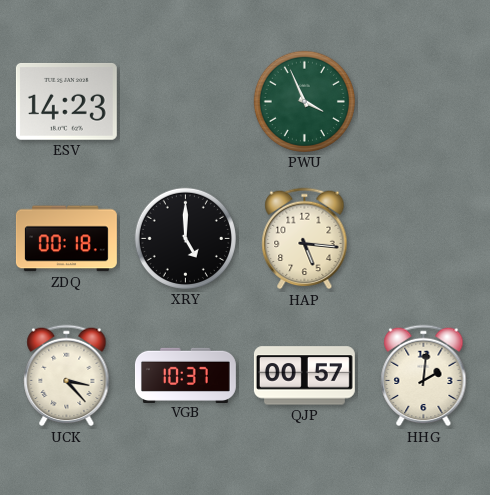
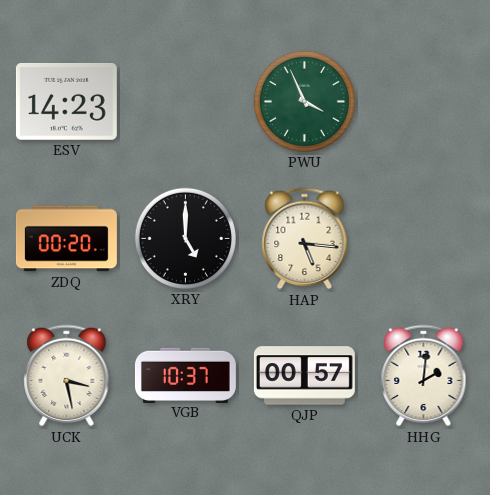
ZDQ: 00:18 -> 00:20 (66, 239)
UCK: 3:23 -> 3:28 (67, 376)
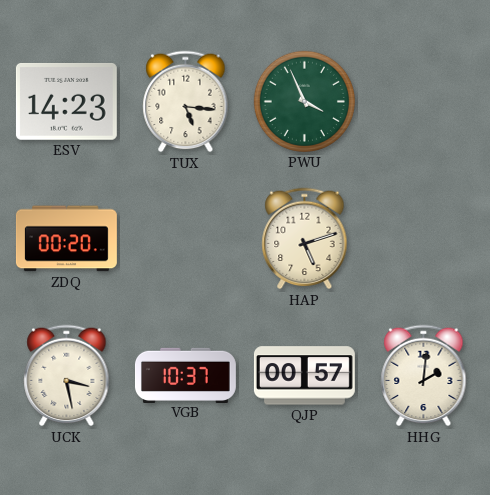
TUX: none -> 5:16 (186, 102)
XRY: 5:00 -> none (185, 238)
HAP: 5:16 -> 5:12 (305, 239)
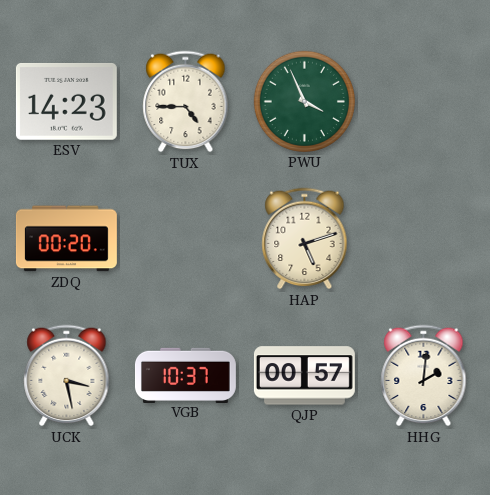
TUX: 5:16 -> 4:45 (186, 102)
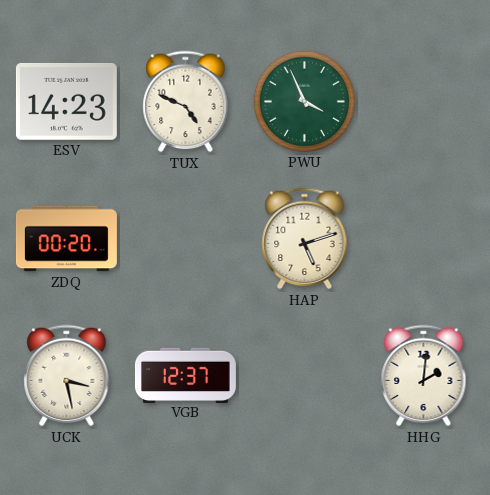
TUX: 4:45 -> 4:49 (186, 102)
VGB: 10:37 -> 12:37 (185, 375)
QJP: 00:57 -> none (304, 376)
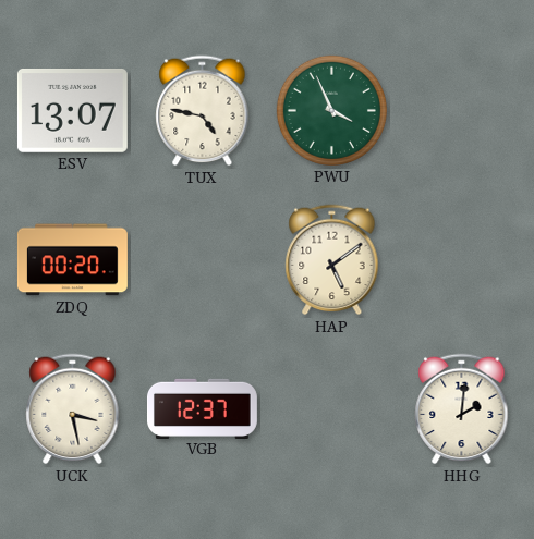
ESV: 14:23 -> 13:07 (72, 110)
TUX: 4:49 -> 4:47 (203, 111)
HAP: 5:12 -> 5:09 (332, 260)
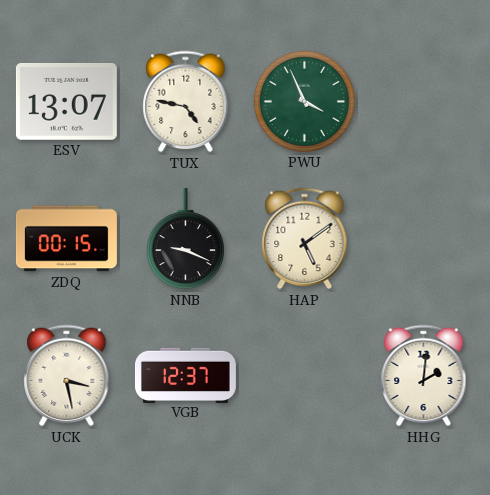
ZDQ: 00:20 -> 00:15 (66, 239)
NNB: none -> 9:19 (185, 239)
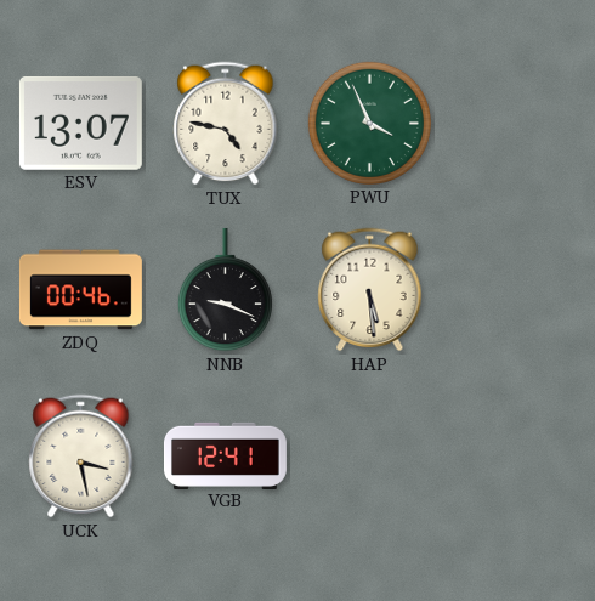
ZDQ: 00:15 -> 00:46 (80, 290)
HAP: 5:09 -> 5:29 (370, 290)
VGB: 12:37 -> 12:41 (225, 455)
HHG: 2:01 -> none (424, 376)
